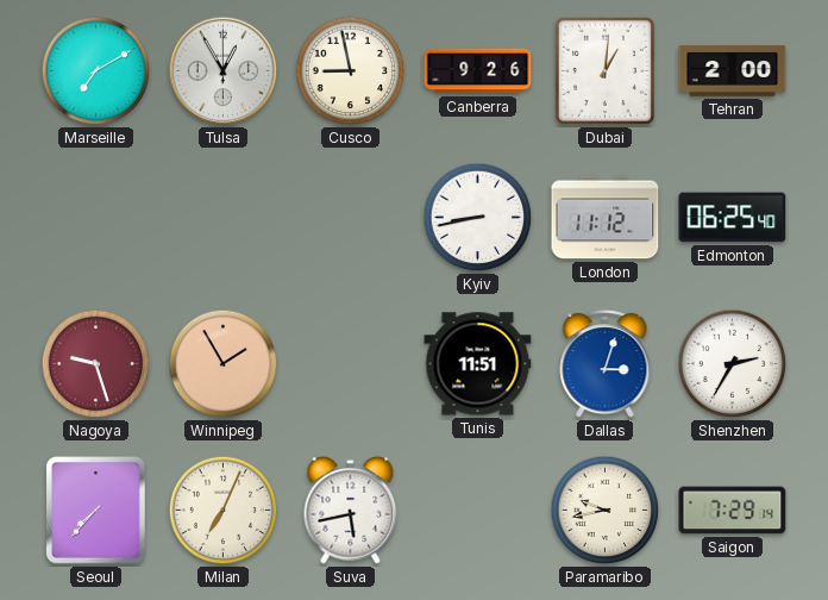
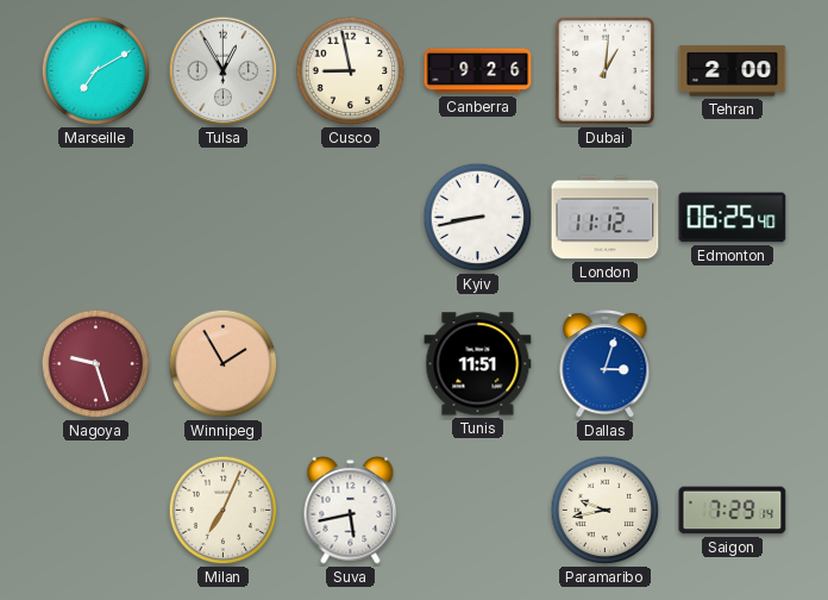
Shenzhen: 2:35 -> none (733, 364)
Seoul: 7:37 -> none (96, 511)
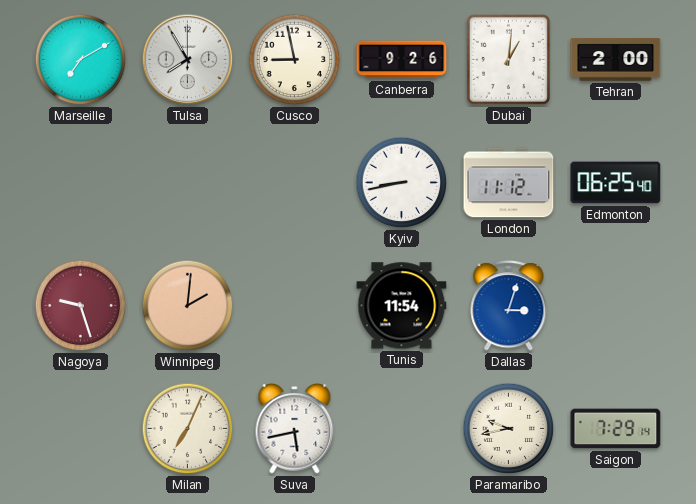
Tulsa: 12:55 -> 7:55 (188, 60)
Winnipeg: 1:55 -> 2:01 (188, 306)
Tunis: 11:51 -> 11:54 (402, 306)
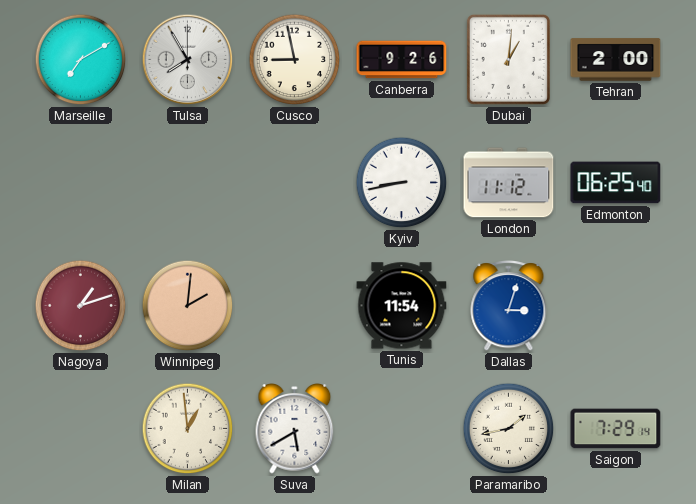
Nagoya: 9:27 -> 1:12 (81, 306)
Milan: 7:04 -> 12:59 (188, 429)
Suva: 5:43 -> 5:40 (295, 429)
Paramaribo: 9:43 -> 1:43 (509, 429)
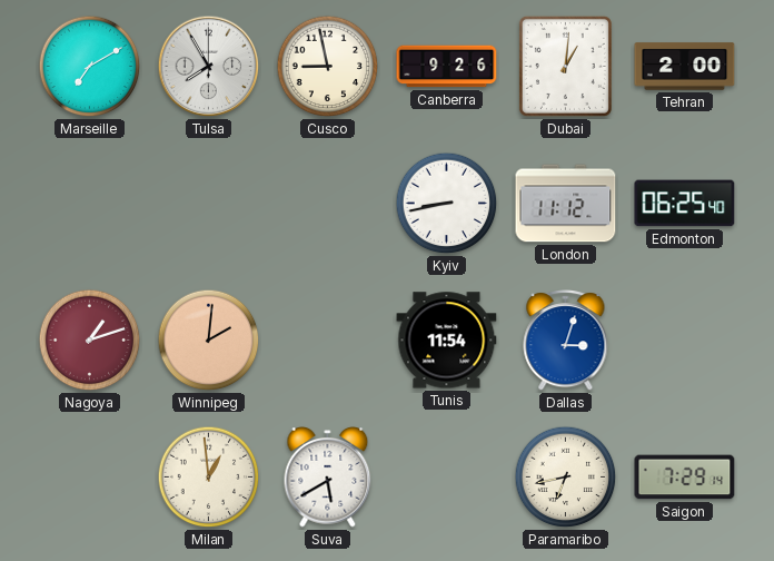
Paramaribo: 1:43 -> 6:43 (566, 478)
